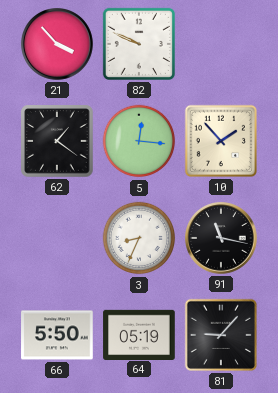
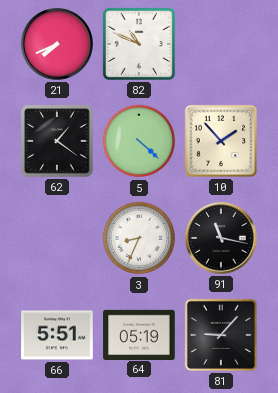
21: 3:53 -> 7:41 (58, 45)
82: 9:49 -> 10:49 (139, 44)
5: 12:16 -> 4:22 (139, 141)
66: 5:50 -> 5:51 (57, 335)
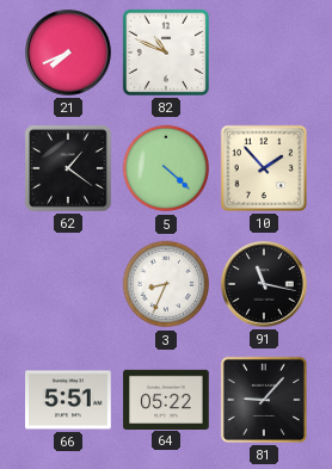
64: 05:19 -> 05:22 (166, 399)
